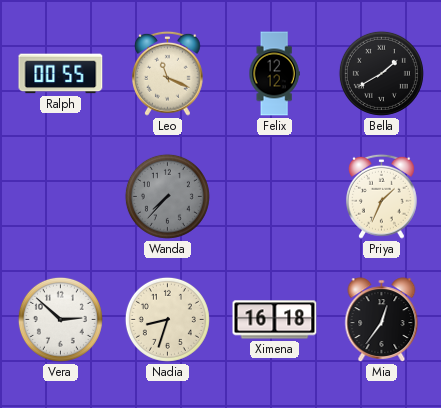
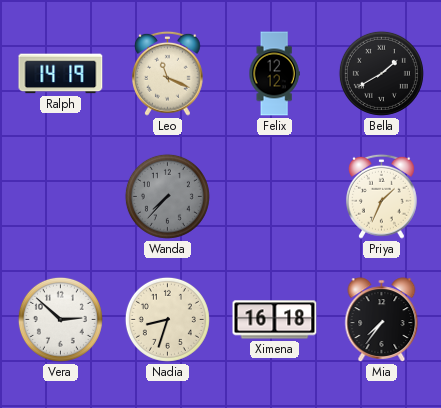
Ralph: 00:55 -> 14:19 (61, 74)
Mia: 12:36 -> 7:36 (382, 320)
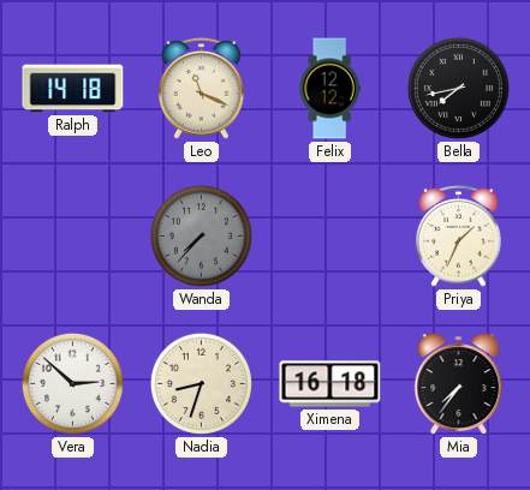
Ralph: 14:19 -> 14:18 (73, 89)
Bella: 1:40 -> 7:43 (458, 88)
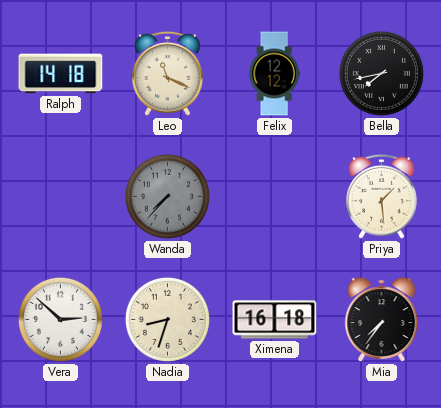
Priya: 1:34 -> 1:29 (382, 196)
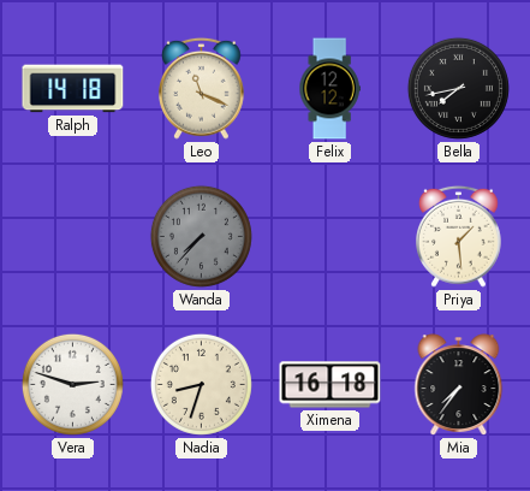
Vera: 2:52 -> 2:48 (72, 384)
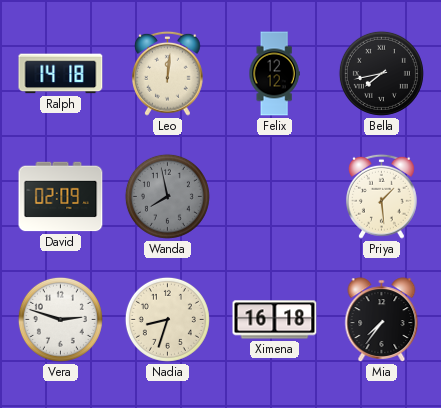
Leo: 11:19 -> 12:01 (168, 73)
David: none -> 02:09 (61, 197)
Wanda: 7:37 -> 7:58 (167, 196)
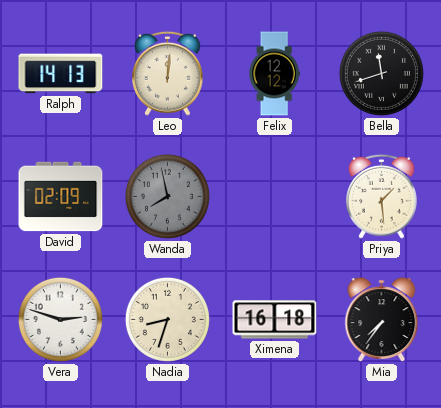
Ralph: 14:18 -> 14:13 (61, 74)
Bella: 7:43 -> 11:42 (381, 73)
